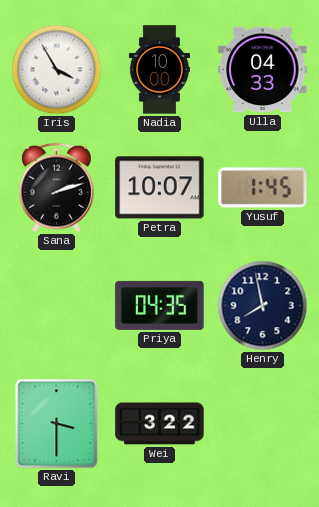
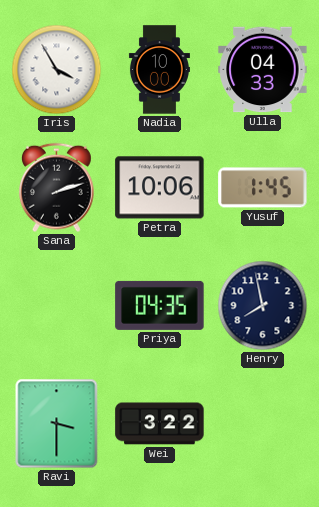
Petra: 10:07 -> 10:06 (160, 188)
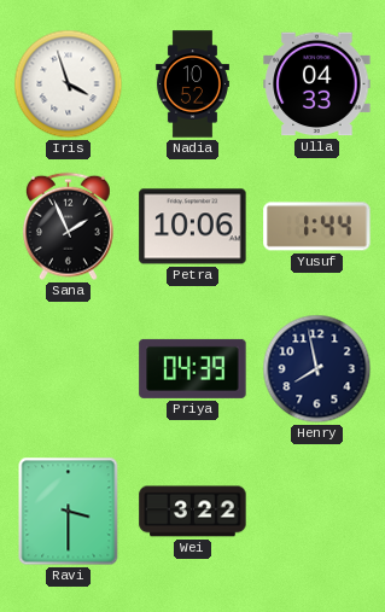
Iris: 3:55 -> 3:57 (69, 84)
Nadia: 10:00 -> 10:52 (192, 84)
Sana: 2:12 -> 1:56 (69, 227)
Yusuf: 1:45 -> 1:44 (317, 227)
Priya: 04:35 -> 04:39 (193, 368)
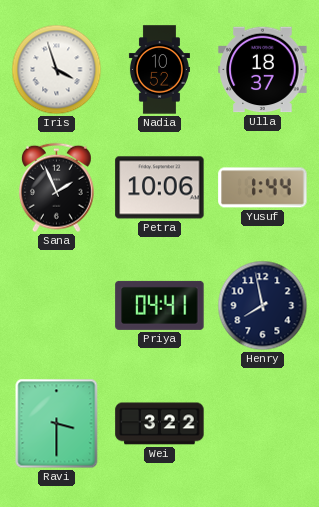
Ulla: 04:33 -> 18:37 (263, 70)
Priya: 04:39 -> 04:41 (160, 305)
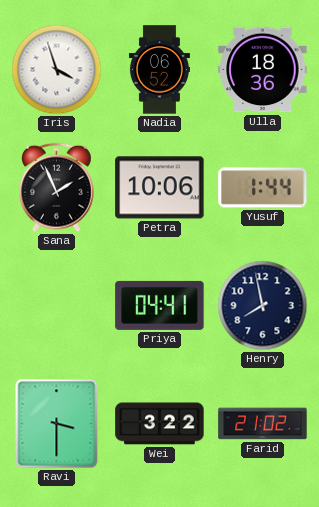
Nadia: 10:52 -> 06:52 (159, 70)
Ulla: 18:37 -> 18:36 (263, 70)
Farid: none -> 21:02 (263, 424)
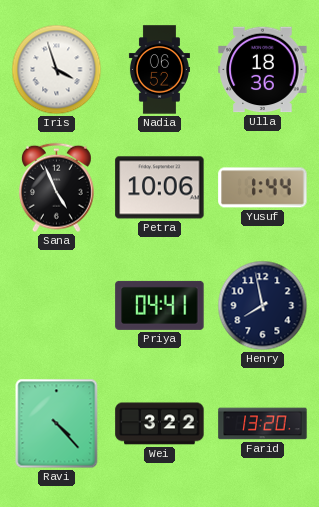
Sana: 1:56 -> 4:56 (57, 188)
Ravi: 3:30 -> 4:23 (57, 424)
Farid: 21:02 -> 13:20 (263, 424)
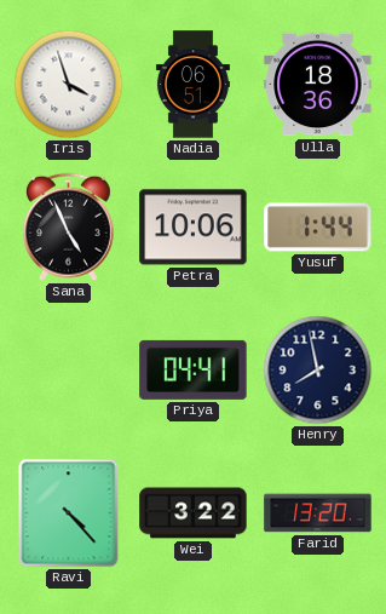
Nadia: 06:52 -> 06:51 (192, 85)
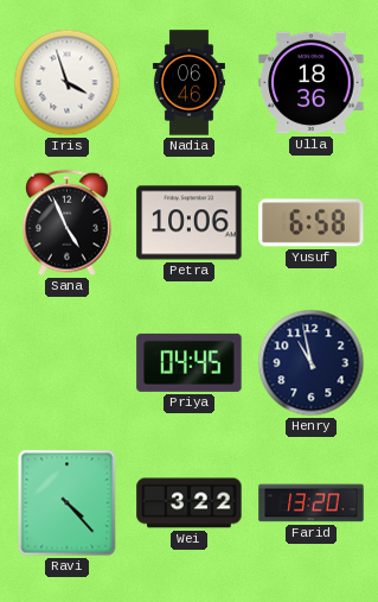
Nadia: 06:51 -> 06:46 (188, 83)
Yusuf: 1:44 -> 6:58 (312, 223)
Priya: 04:41 -> 04:45 (190, 362)
Henry: 7:58 -> 10:58 (312, 363)
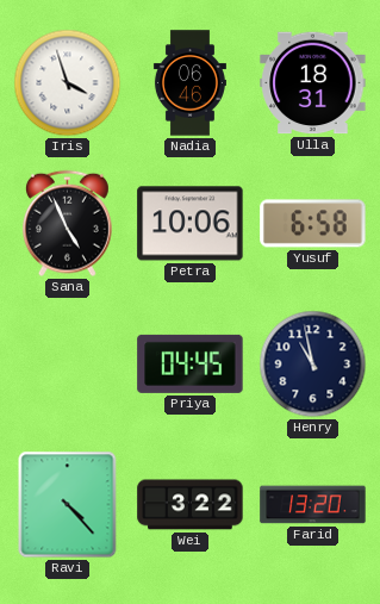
Ulla: 18:36 -> 18:31 (313, 83)
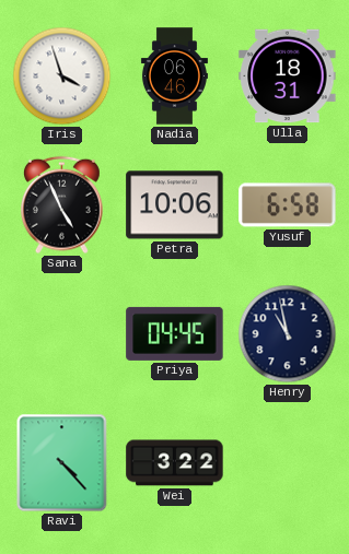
Farid: 13:20 -> none (313, 505)
